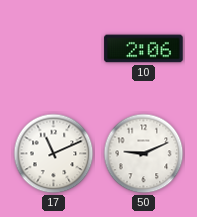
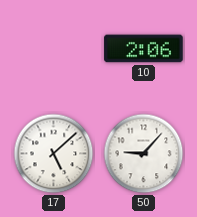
17: 11:11 -> 5:08 (54, 154)
50: 9:11 -> 9:07 (144, 154)
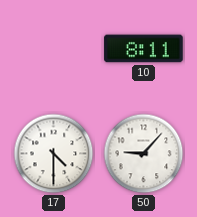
10: 2:06 -> 8:11 (144, 49)
17: 5:08 -> 4:30 (54, 154)
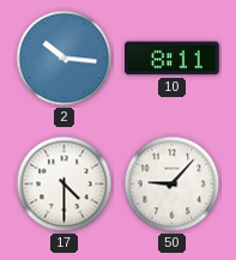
2: none -> 10:16 (65, 59)
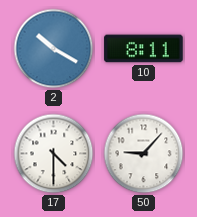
2: 10:16 -> 10:20 (54, 49)
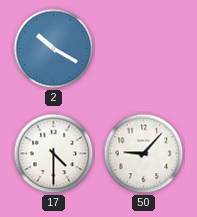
10: 8:11 -> none (144, 49)
